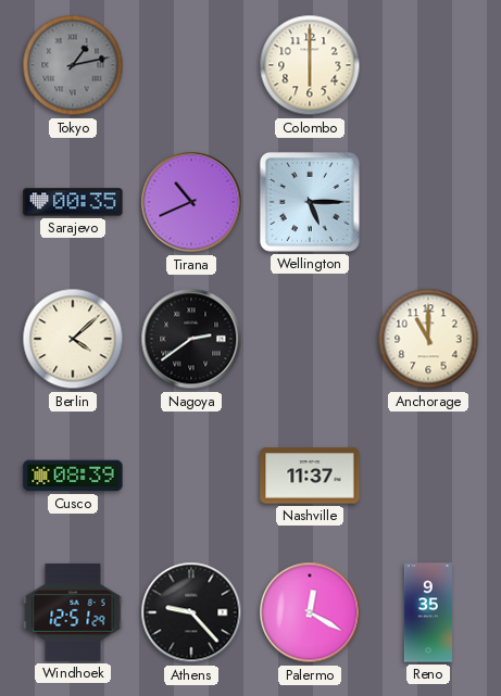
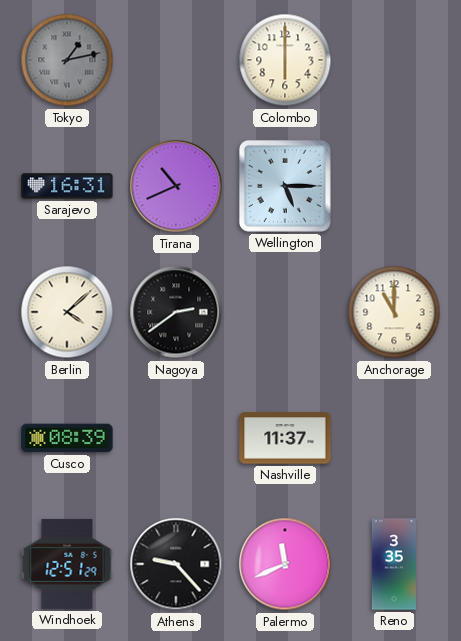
Sarajevo: 00:35 -> 16:31 (67, 186)
Palermo: 12:20 -> 11:41 (285, 564)
Reno: 9:35 -> 3:35 (394, 564)
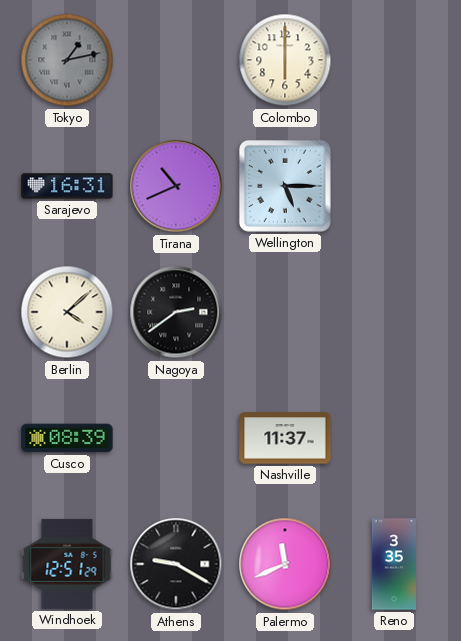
Anchorage: 11:00 -> none (394, 312)
Athens: 9:23 -> 9:20 (176, 564)
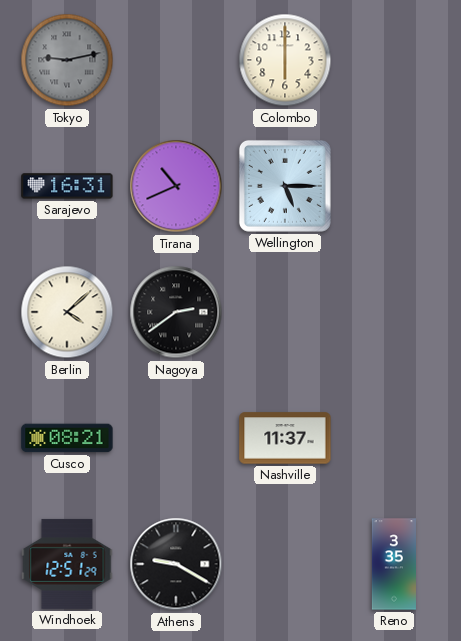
Tokyo: 1:13 -> 9:13 (67, 60)
Cusco: 08:39 -> 08:21 (67, 438)
Palermo: 11:41 -> none (285, 564)
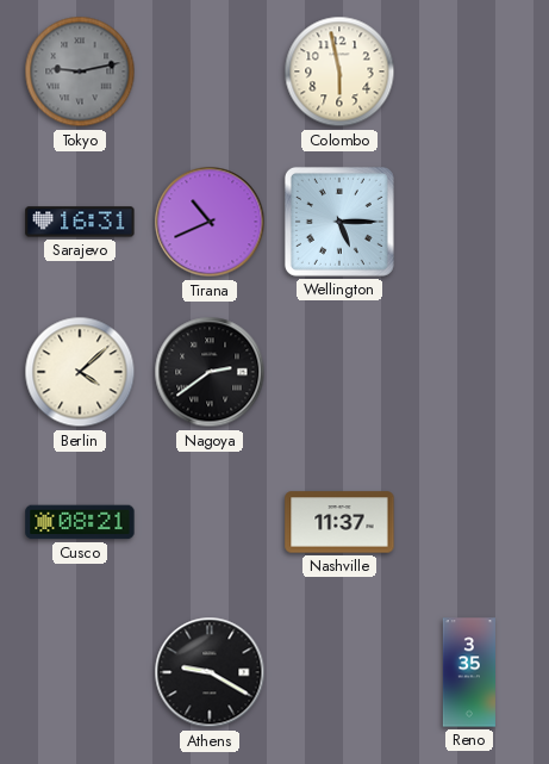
Colombo: 6:00 -> 5:58 (339, 72)
Windhoek: 12:51 -> none (67, 564)
